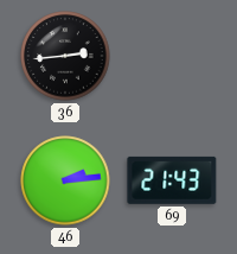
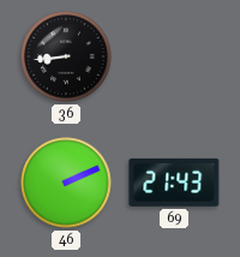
36: 2:44 -> 8:44 (66, 56)
46: 2:14 -> 2:11 (66, 183)
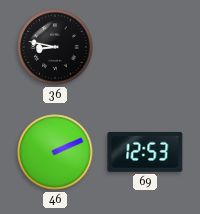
36: 8:44 -> 8:47 (55, 47)
69: 21:43 -> 12:53 (145, 152)
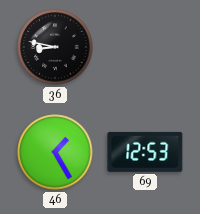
46: 2:11 -> 1:25 (55, 152)
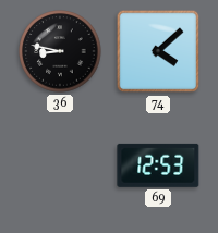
74: none -> 4:08 (158, 51)
46: 1:25 -> none (55, 152)
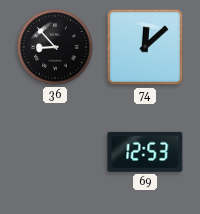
36: 8:47 -> 8:53 (55, 47)
74: 4:08 -> 12:08 (145, 47)
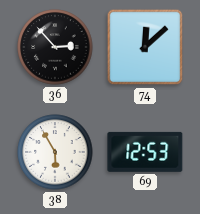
36: 8:53 -> 2:53 (55, 47)
38: none -> 5:55 (55, 152)
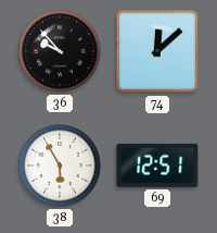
36: 2:53 -> 9:53 (60, 51)
69: 12:53 -> 12:51 (157, 165)
